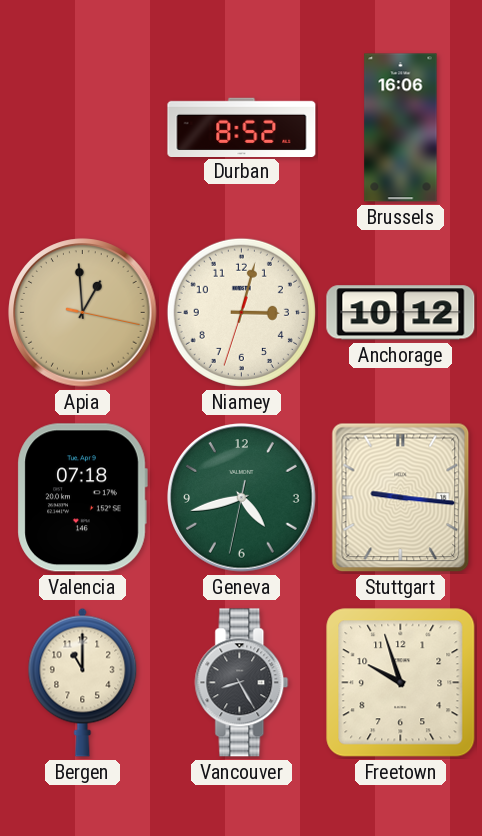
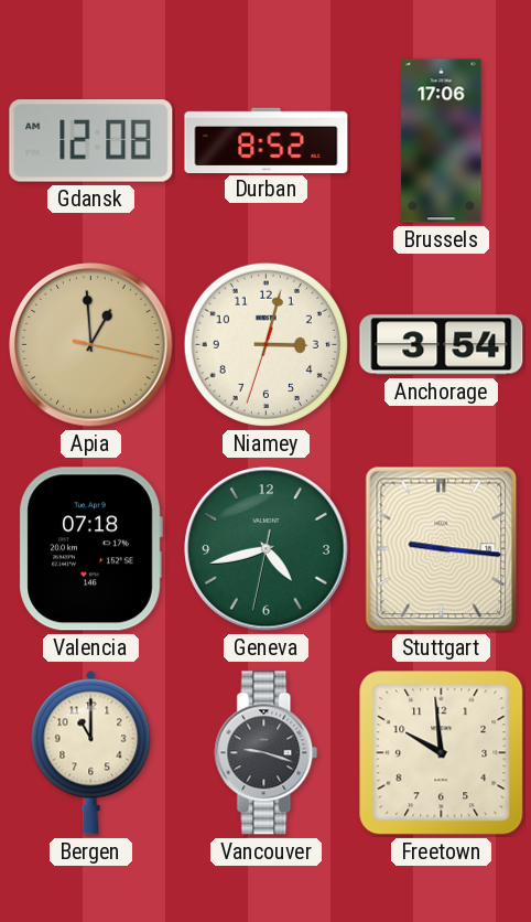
Gdansk: none -> 12:08 (91, 141)
Brussels: 16:06 -> 17:06 (442, 141)
Anchorage: 10:12 -> 3:54 (442, 345)
Vancouver: 8:25 -> 9:18 (267, 753)
Freetown: 9:57 -> 9:59 (442, 753)
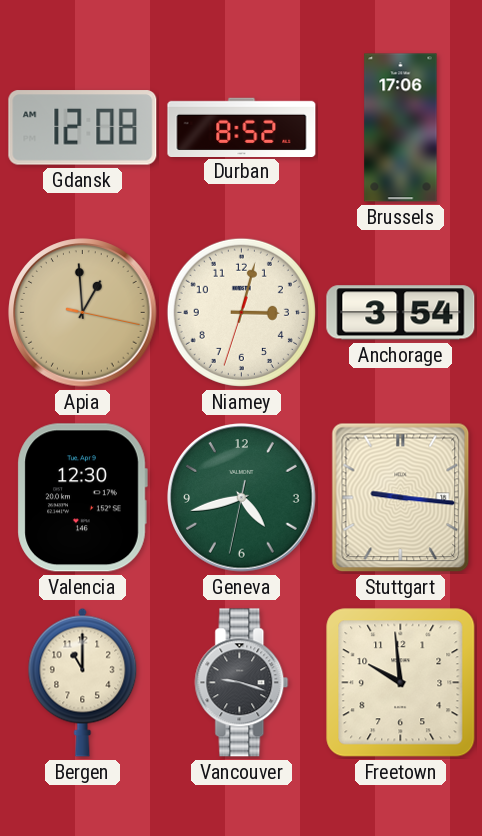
Valencia: 07:18 -> 12:30 (82, 498)
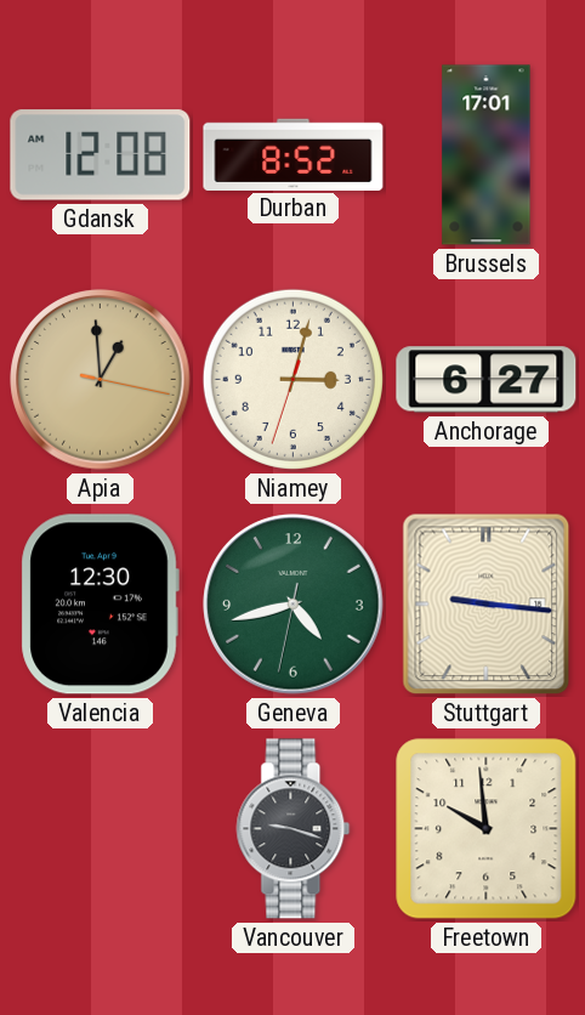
Brussels: 17:06 -> 17:01 (487, 155)
Anchorage: 3:54 -> 6:27 (487, 380)
Bergen: 11:00 -> none (83, 682)
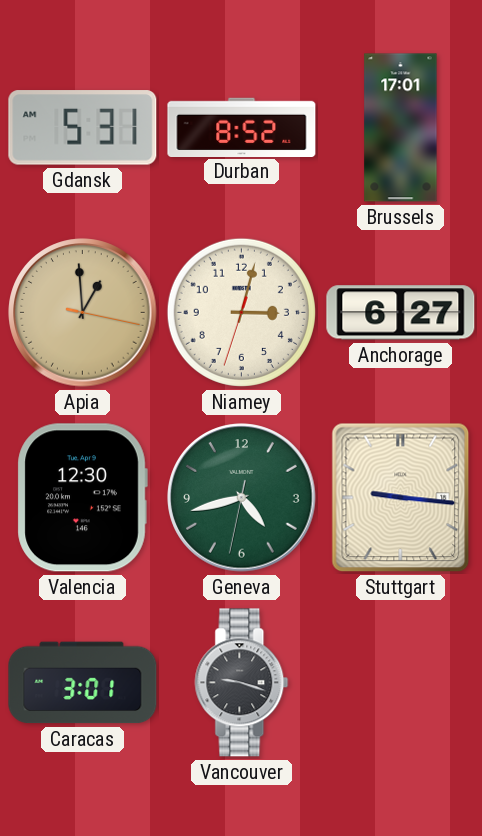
Gdansk: 12:08 -> 5:31 (83, 128)
Caracas: none -> 3:01 (83, 683)
Freetown: 9:59 -> none (487, 829)
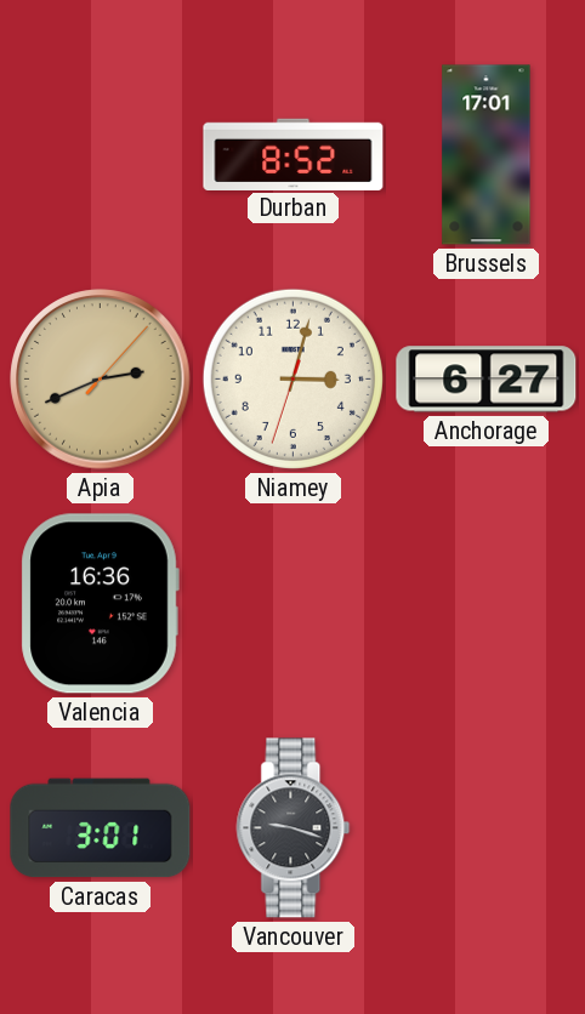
Gdansk: 5:31 -> none (83, 128)
Apia: 12:59 -> 2:41 (101, 380)
Valencia: 12:30 -> 16:36 (100, 604)
Geneva: 4:42 -> none (242, 498)
Stuttgart: 9:16 -> none (401, 498)
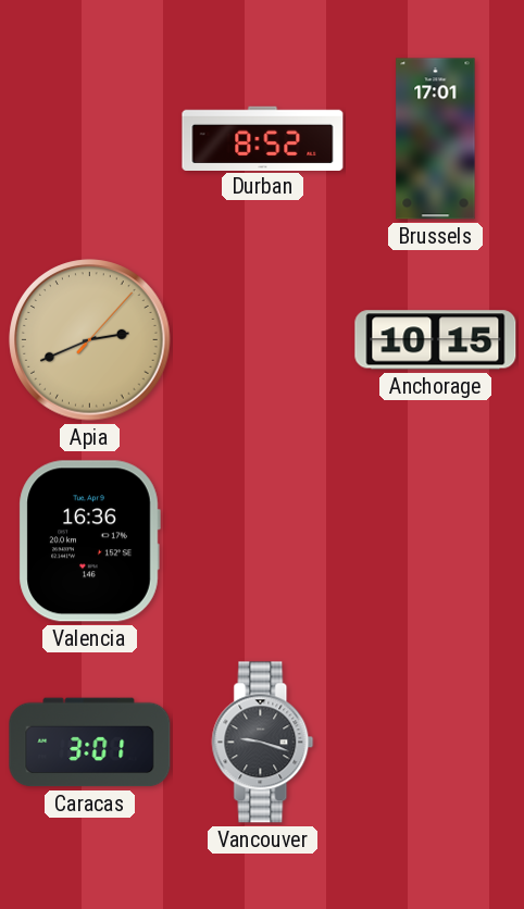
Niamey: 3:02 -> none (292, 378)
Anchorage: 6:27 -> 10:15 (436, 340)
